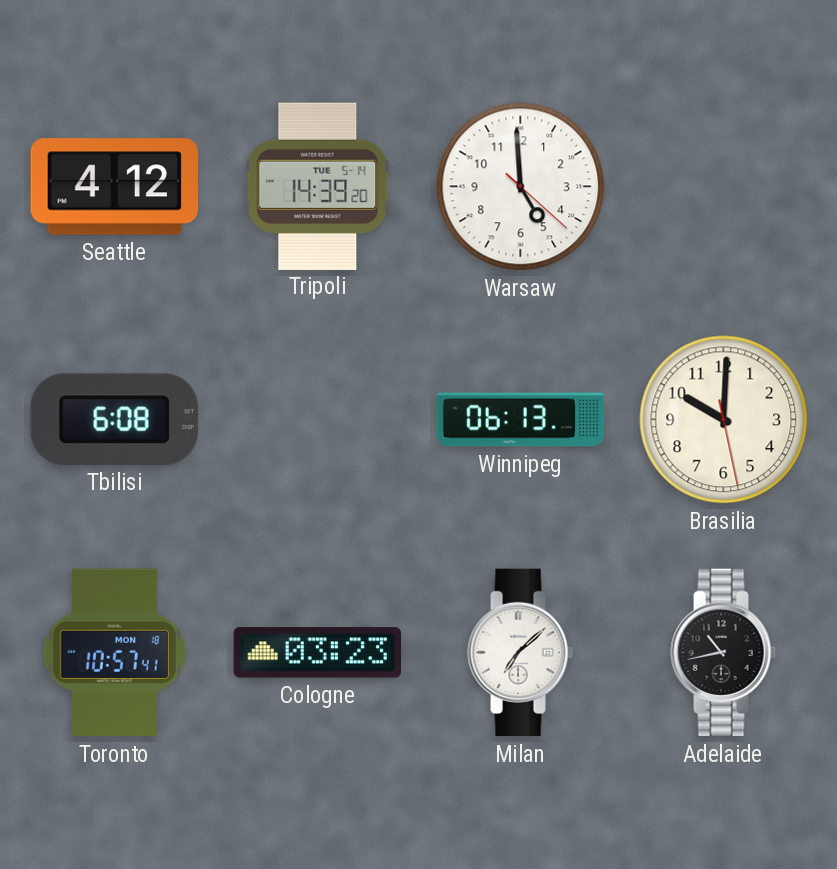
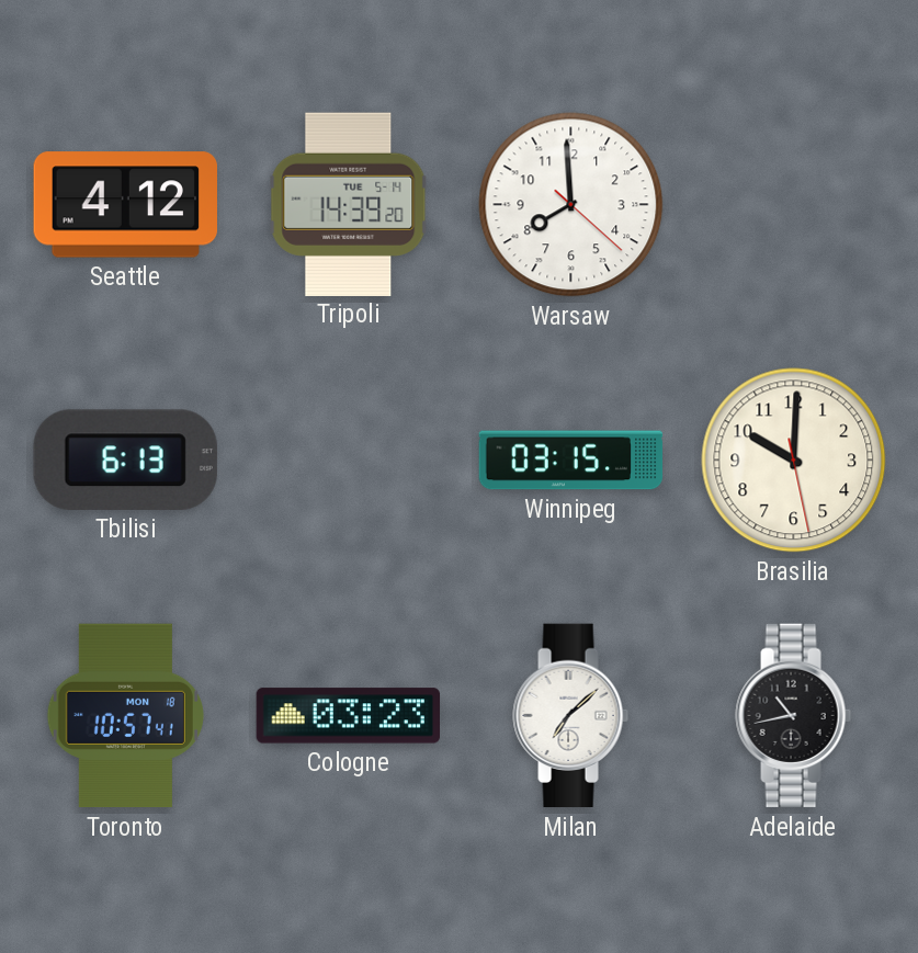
Warsaw: 4:59 -> 7:59 (571, 205)
Tbilisi: 6:08 -> 6:13 (125, 460)
Winnipeg: 06:13 -> 03:15 (571, 461)
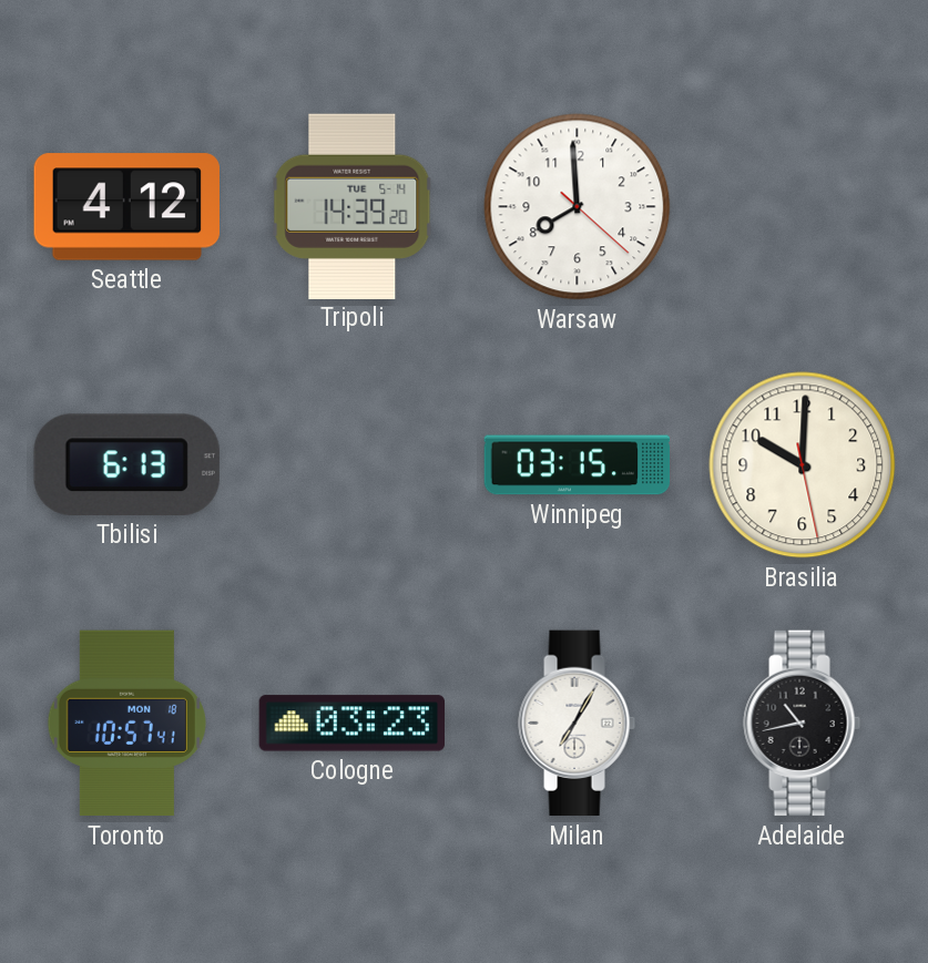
Milan: 7:08 -> 7:05 (578, 724)
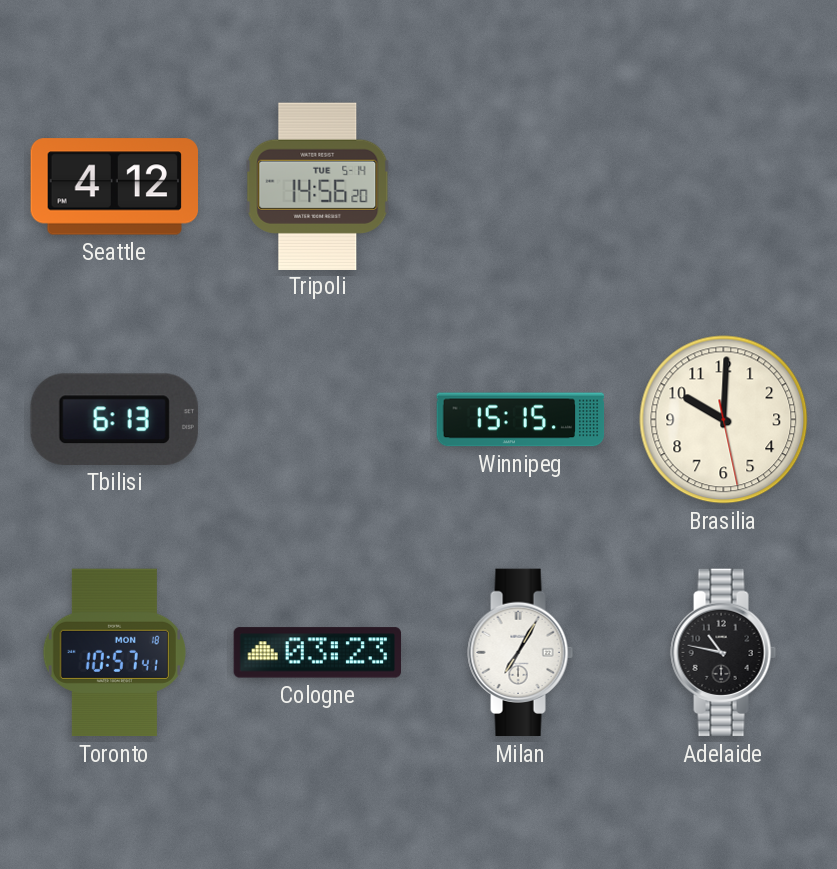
Tripoli: 14:39 -> 14:56 (318, 186)
Warsaw: 7:59 -> none (578, 207)
Winnipeg: 03:15 -> 15:15 (521, 420)
Adelaide: 10:43 -> 10:47 (724, 653)
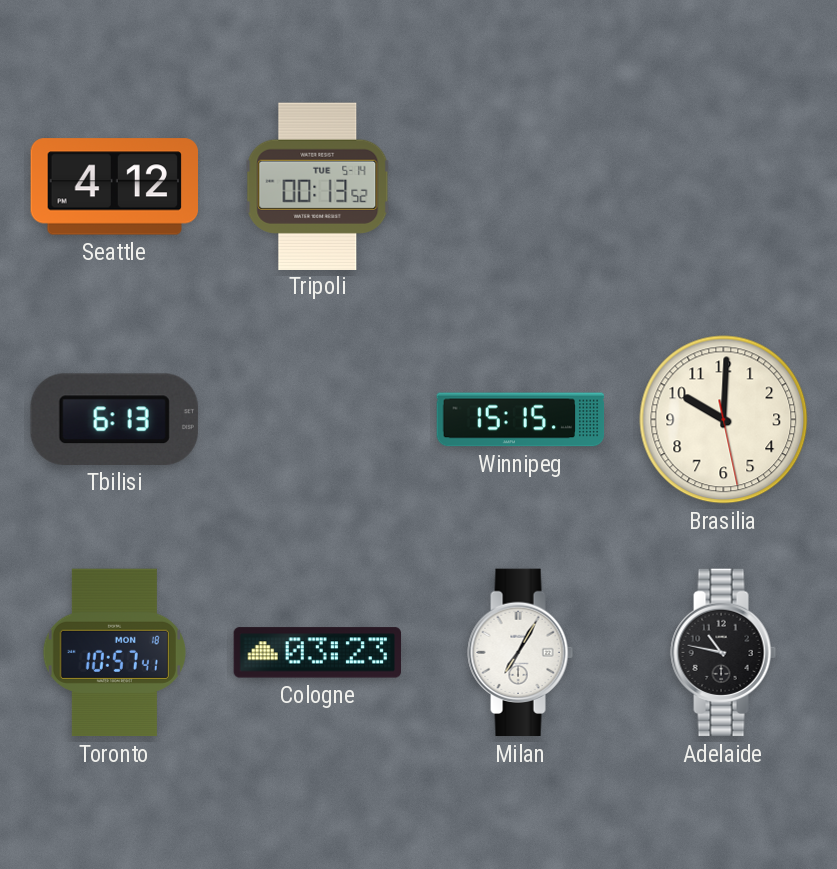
Tripoli: 14:56 -> 00:13 (318, 186)
